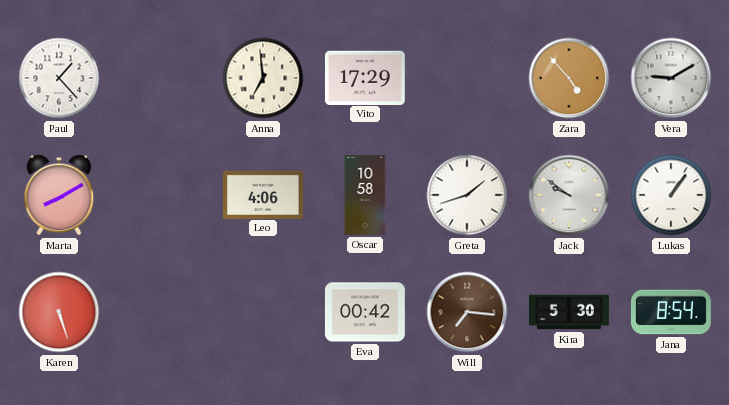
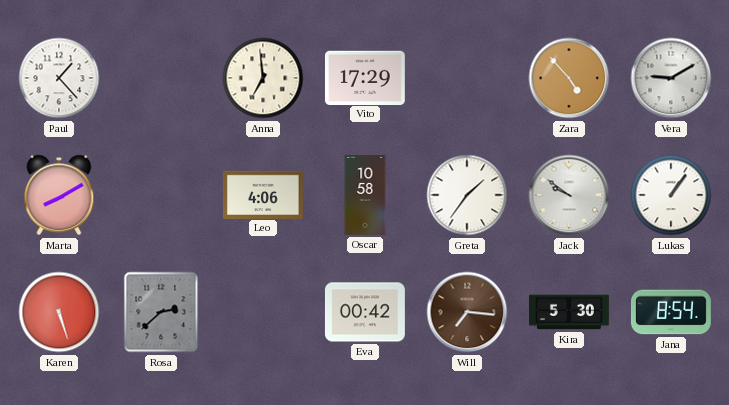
Greta: 1:42 -> 1:36 (467, 195)
Rosa: none -> 2:38 (161, 312)
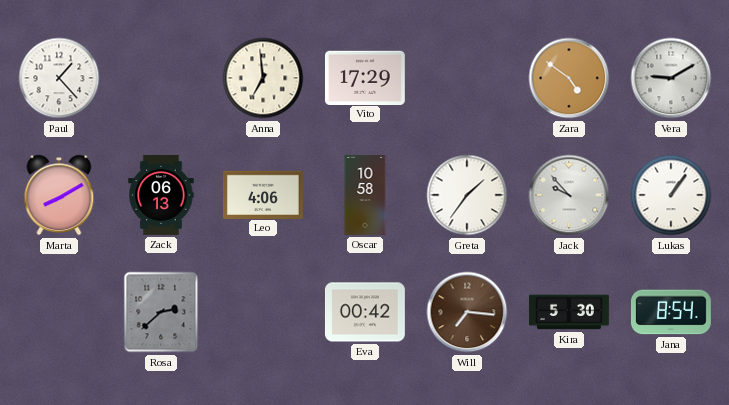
Zara: 4:53 -> 4:51 (569, 78)
Zack: none -> 06:13 (161, 196)
Jack: 9:51 -> 9:53 (569, 195)
Karen: 5:27 -> none (59, 312)
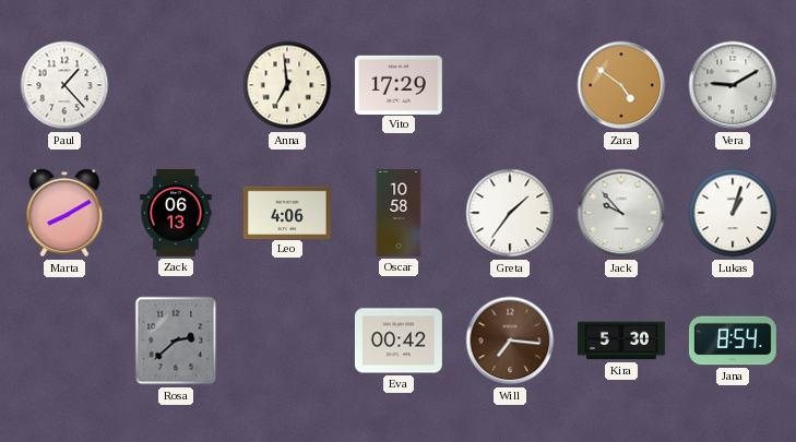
Lukas: 1:06 -> 1:03 (733, 213)
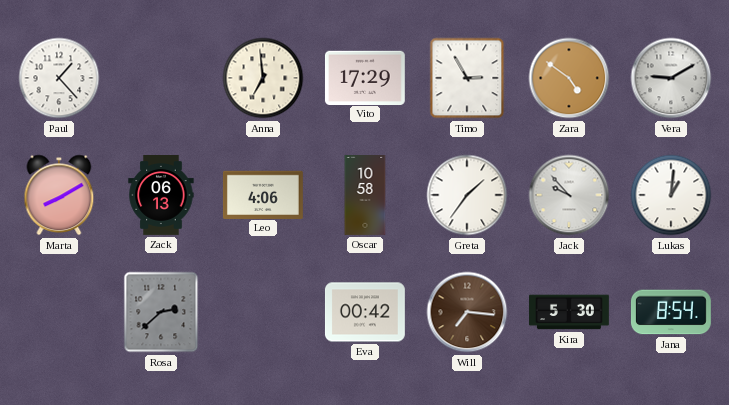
Timo: none -> 2:55 (467, 78)
Lukas: 1:03 -> 1:01 (671, 195)
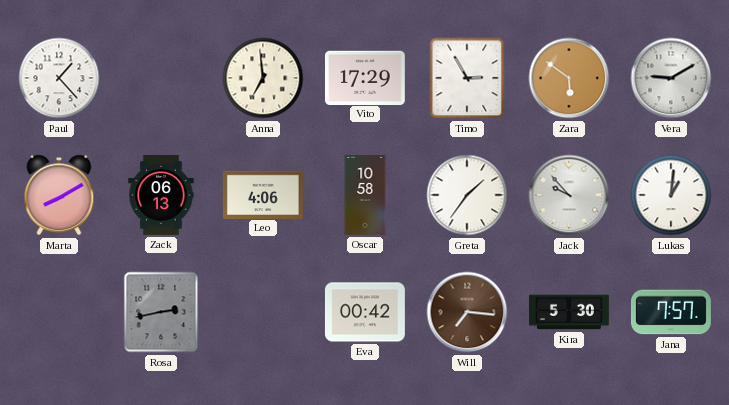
Zara: 4:51 -> 5:51 (569, 78)
Rosa: 2:38 -> 2:43 (161, 312)
Jana: 8:54 -> 7:57 (671, 312)
